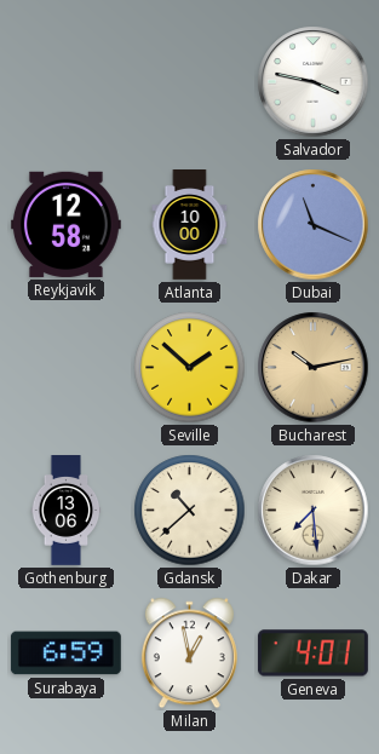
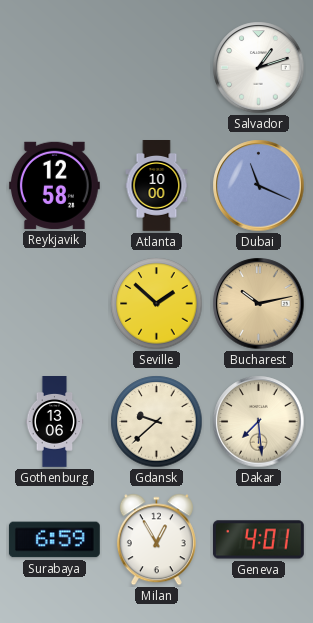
Salvador: 3:47 -> 1:12 (259, 68)
Gdansk: 10:38 -> 9:38 (157, 422)
Milan: 12:58 -> 12:55 (156, 540)
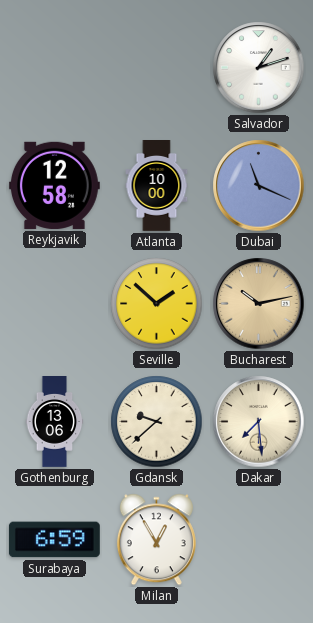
Geneva: 4:01 -> none (258, 540)
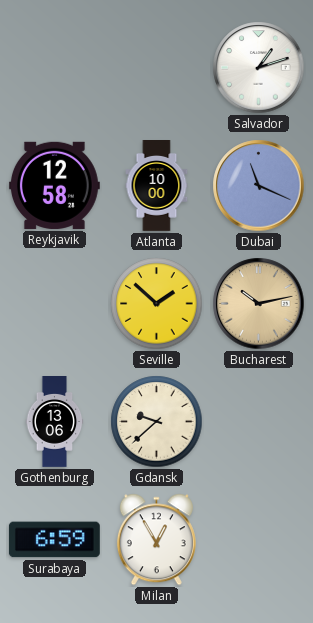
Dakar: 7:29 -> none (259, 422)
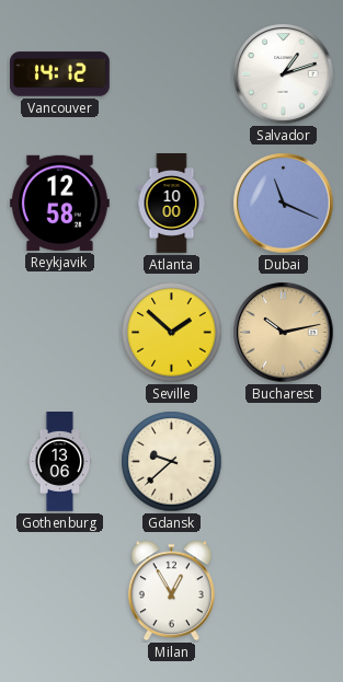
Vancouver: none -> 14:12 (60, 74)
Surabaya: 6:59 -> none (54, 540)
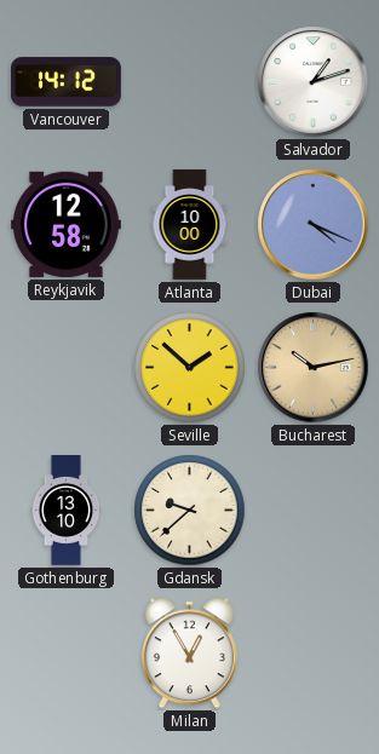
Dubai: 11:19 -> 4:19 (314, 225)
Gothenburg: 13:06 -> 13:10 (67, 511)
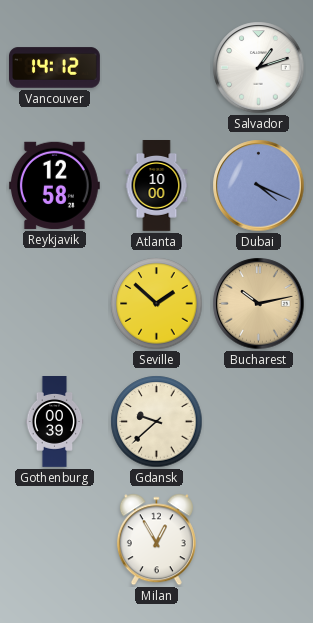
Gothenburg: 13:10 -> 00:39 (55, 422)
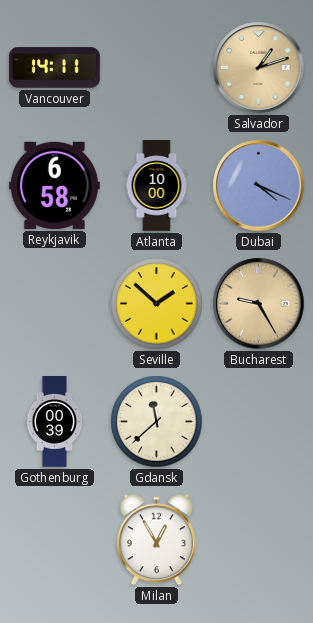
Vancouver: 14:12 -> 14:11 (55, 68)
Salvador dial: white -> champagne (259, 68)
Reykjavik: 12:58 -> 6:58 (54, 185)
Bucharest: 10:13 -> 9:25 (259, 304)
Gdansk: 9:38 -> 11:38 (157, 422)
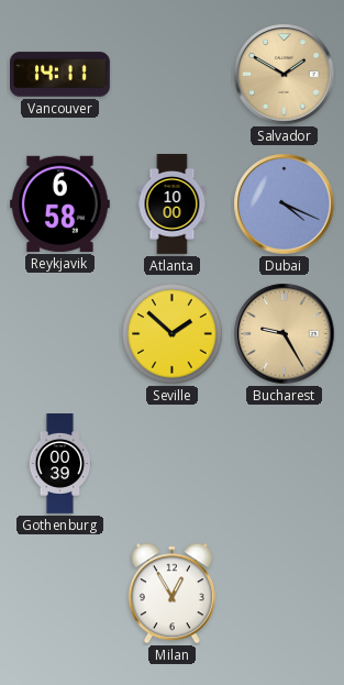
Salvador: 1:12 -> 1:50 (285, 75)
Gdansk: 11:38 -> none (157, 422)
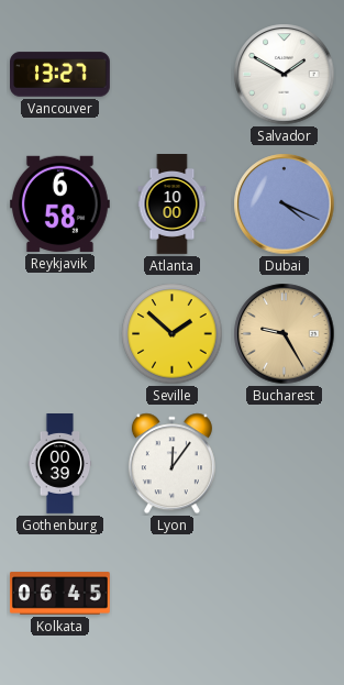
Vancouver: 14:11 -> 13:27 (60, 75)
Salvador dial: champagne -> white (285, 75)
Lyon: none -> 12:06 (171, 464)
Kolkata: none -> 06:45 (59, 594)
Milan: 12:55 -> none (171, 594)
